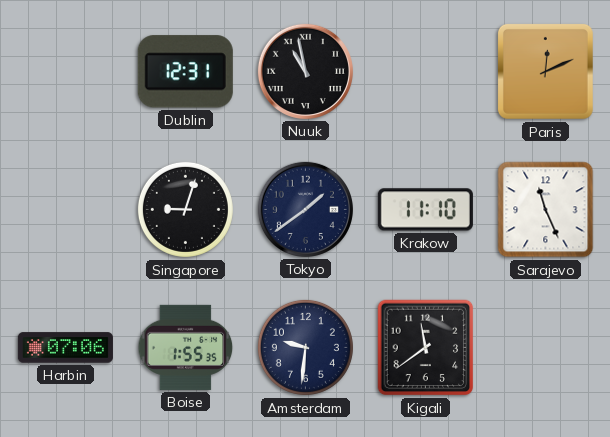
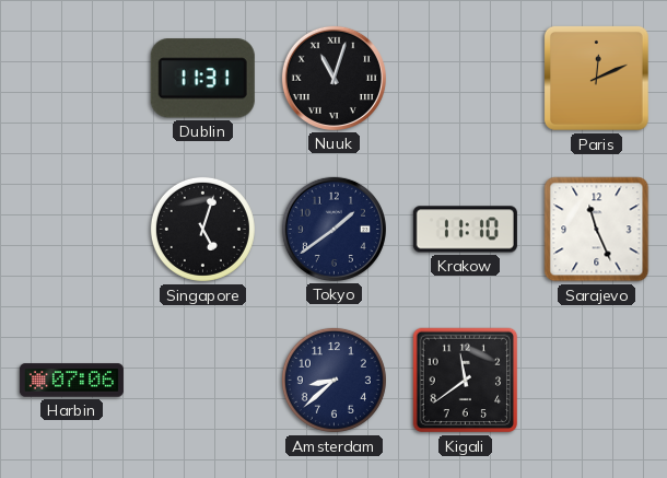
Dublin: 12:31 -> 11:31 (202, 79)
Nuuk: 10:58 -> 11:03 (333, 78)
Singapore: 9:03 -> 5:03 (202, 229)
Boise: 1:55 -> none (186, 347)
Amsterdam: 9:31 -> 8:38 (333, 380)
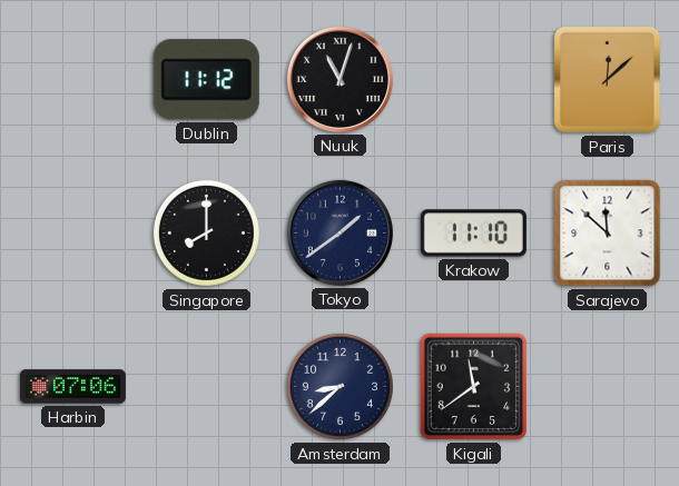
Dublin: 11:31 -> 11:12 (206, 80)
Paris: 12:11 -> 12:08 (607, 79)
Singapore: 5:03 -> 8:00 (206, 232)
Sarajevo: 11:26 -> 11:52 (608, 234)
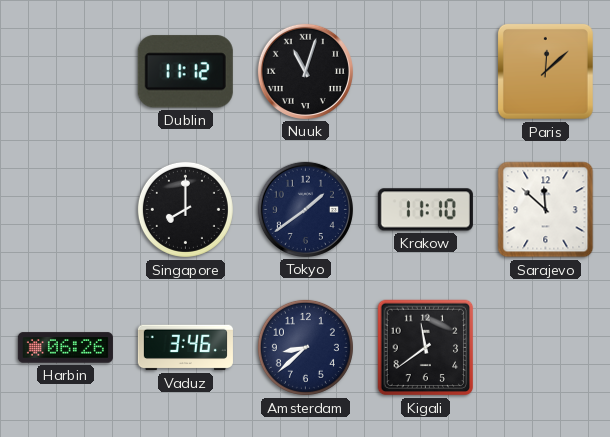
Harbin: 07:06 -> 06:26 (65, 348)
Vaduz: none -> 3:46 (185, 348)
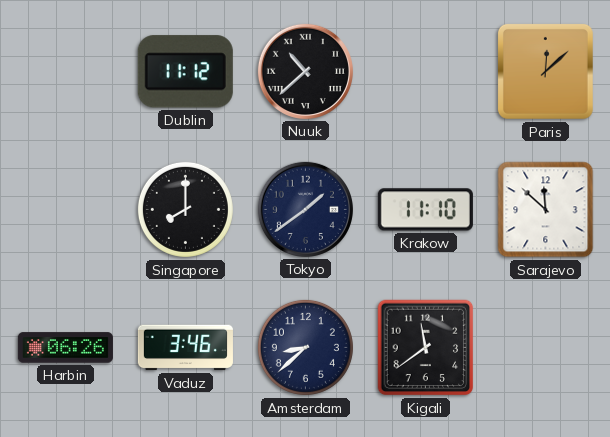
Nuuk: 11:03 -> 10:38 (305, 71)
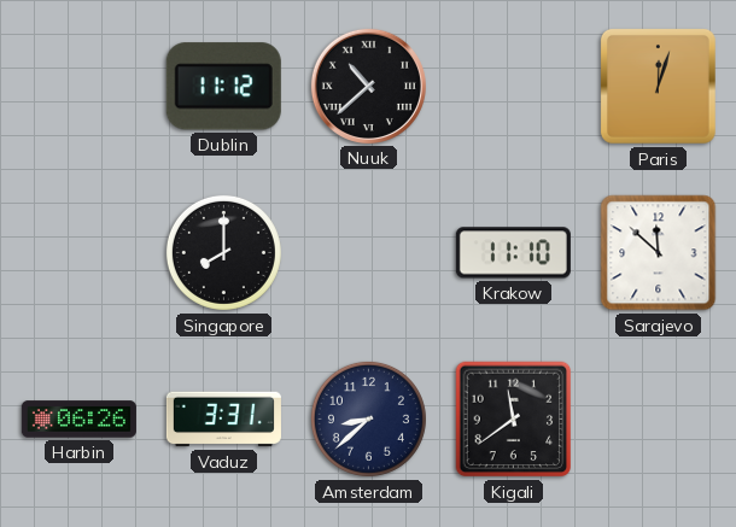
Paris: 12:08 -> 12:03 (658, 86)
Tokyo: 1:39 -> none (305, 209)
Vaduz: 3:46 -> 3:31 (223, 420)
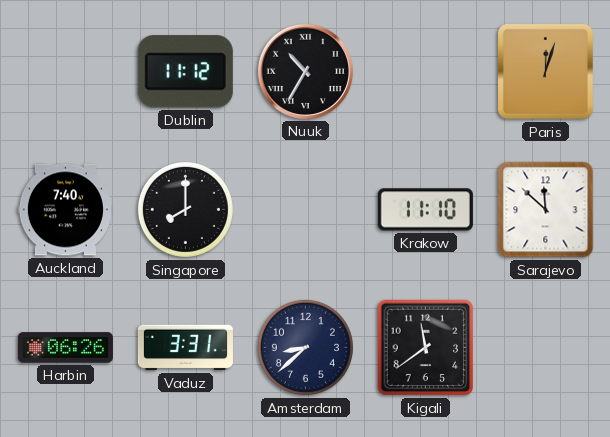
Nuuk: 10:38 -> 10:35 (305, 71)
Auckland: none -> 7:40 (65, 210)
